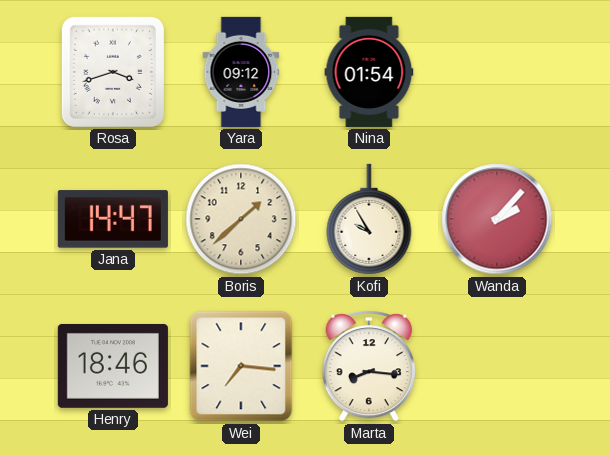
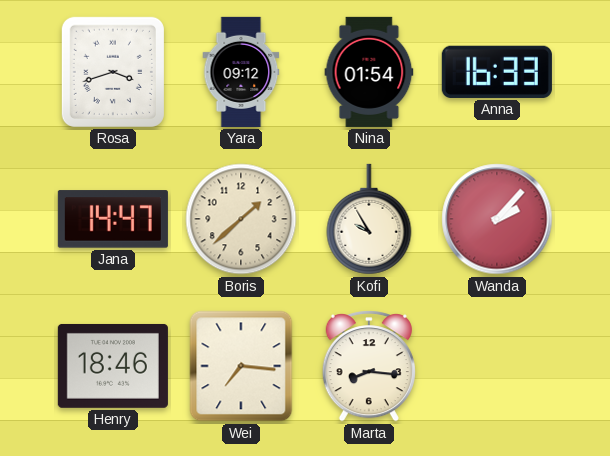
Anna: none -> 16:33 (497, 72)
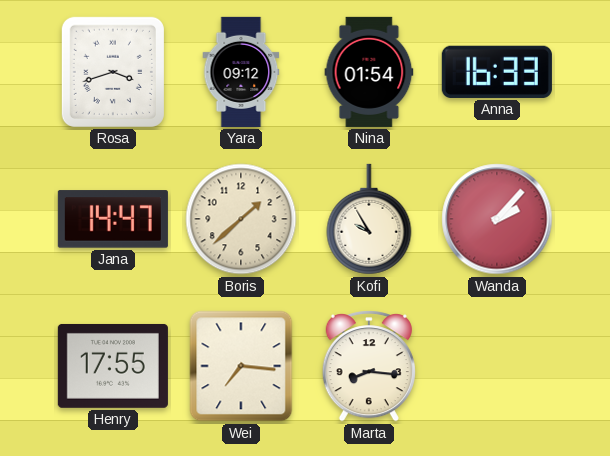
Henry: 18:46 -> 17:55 (113, 366)
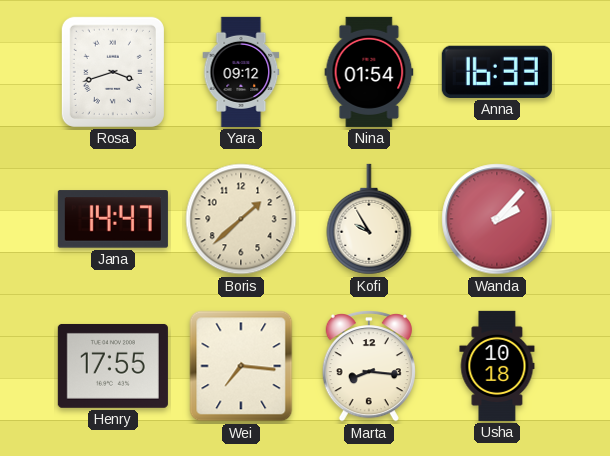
Usha: none -> 10:18 (497, 366)
